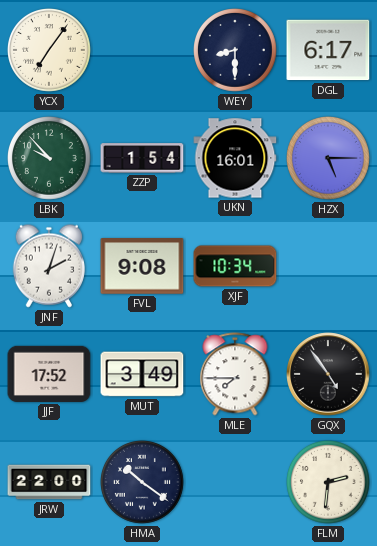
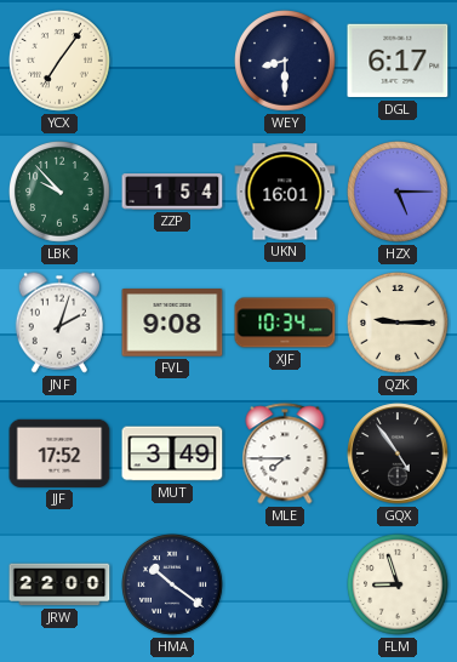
QZK: none -> 9:15 (399, 324)
FLM: 2:31 -> 8:57 (399, 586)
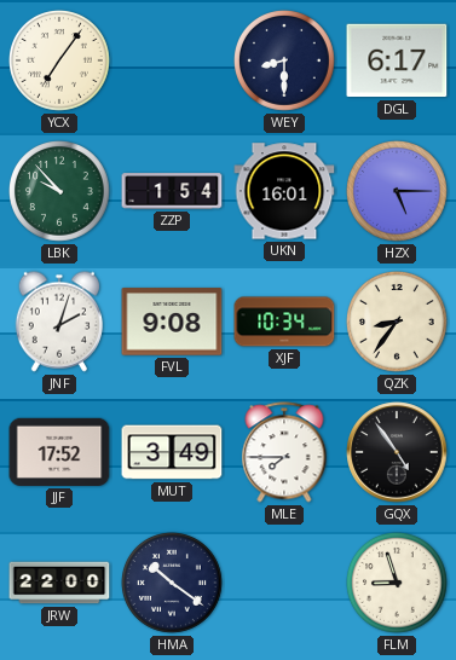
QZK: 9:15 -> 8:36 (398, 323)
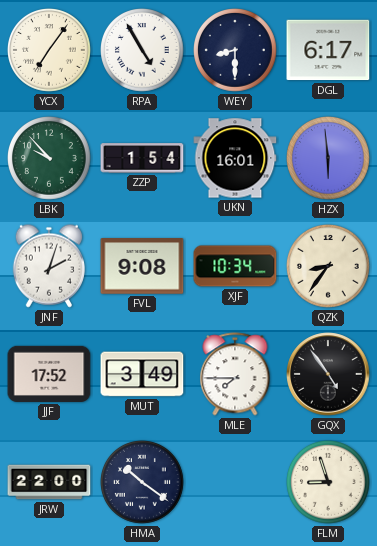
RPA: none -> 4:55 (143, 51)
HZX: 5:15 -> 5:59 (329, 159)
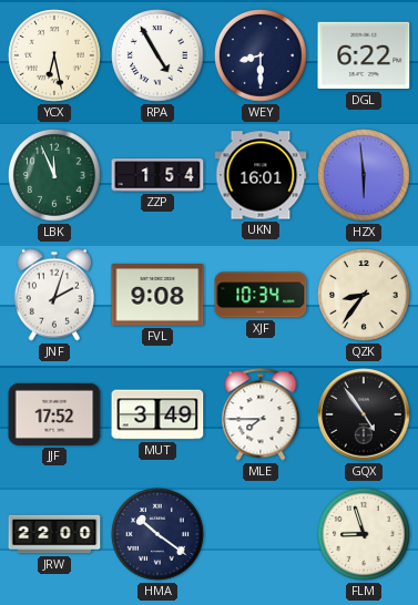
YCX: 7:06 -> 6:28 (55, 57)
DGL: 6:17 -> 6:22 (364, 55)
LBK: 9:53 -> 11:56 (55, 176)
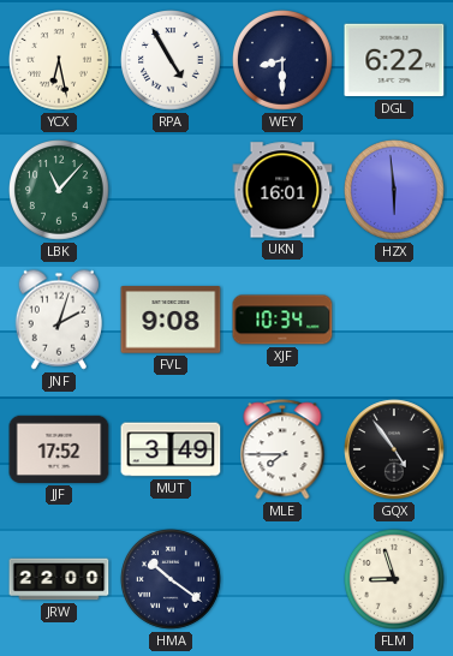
LBK: 11:56 -> 11:07 (60, 191)
ZZP: 1:54 -> none (157, 175)
QZK: 8:36 -> none (365, 296)
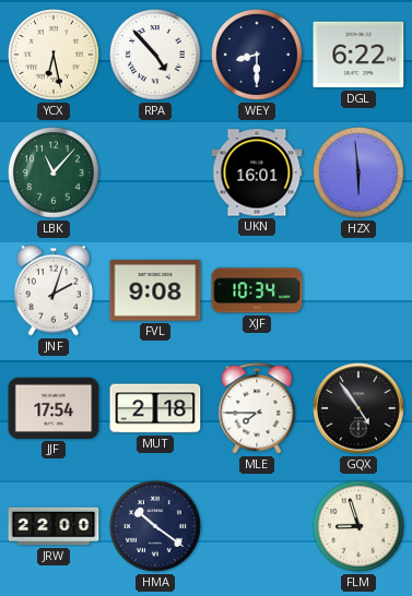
RPA: 4:55 -> 4:53 (156, 56)
JJF: 17:52 -> 17:54 (54, 408)
MUT: 3:49 -> 2:18 (155, 408)
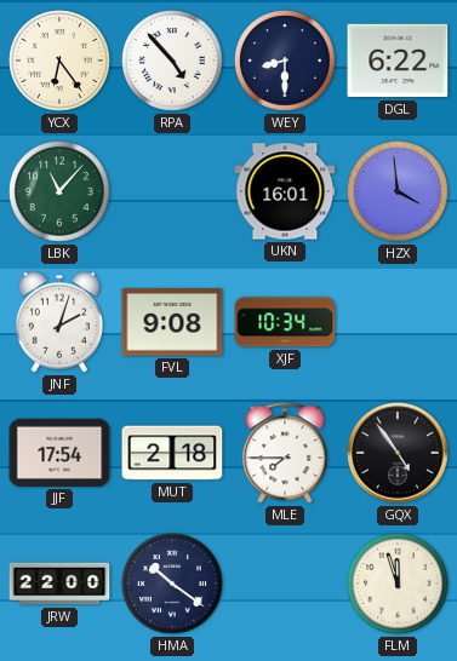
YCX: 6:28 -> 6:24 (61, 62)
HZX: 5:59 -> 3:59 (399, 192)
FLM: 8:57 -> 11:57 (399, 585)
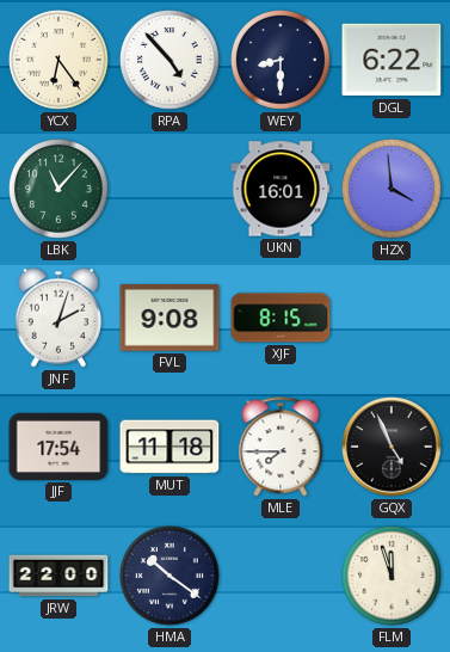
XJF: 10:34 -> 8:15 (281, 318)
MUT: 2:18 -> 11:18 (169, 447)
GQX: 4:54 -> 4:56 (392, 447)
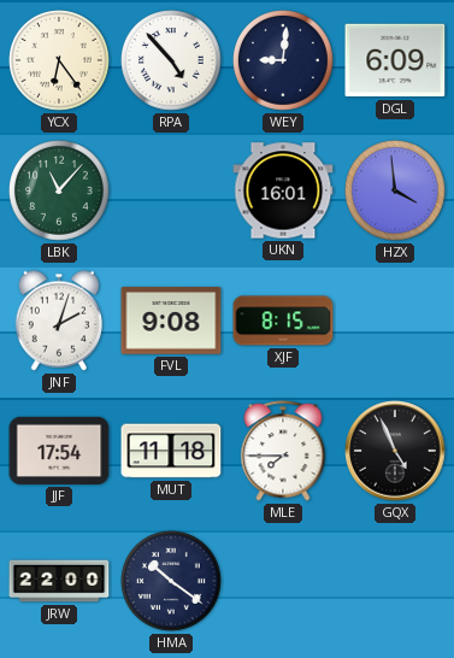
WEY: 8:30 -> 9:01 (284, 61)
DGL: 6:22 -> 6:09 (395, 60)
FLM: 11:57 -> none (393, 577)
